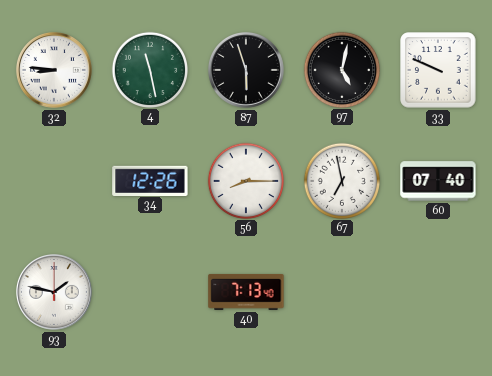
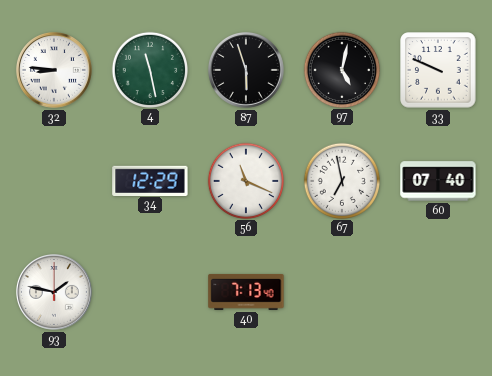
34: 12:26 -> 12:29 (150, 180)
56: 8:15 -> 11:19 (245, 180)
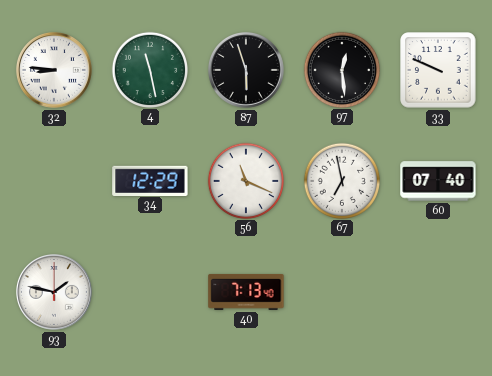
97: 5:02 -> 12:29 (341, 69)
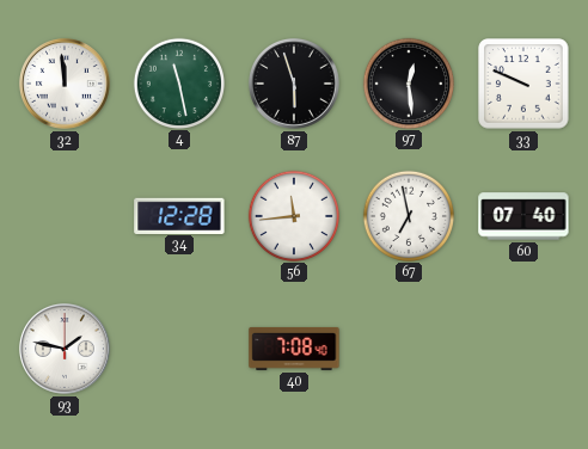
32: 8:46 -> 11:59 (65, 84)
34: 12:29 -> 12:28 (179, 215)
56: 11:19 -> 11:44 (293, 215)
40: 7:13 -> 7:08 (294, 349)
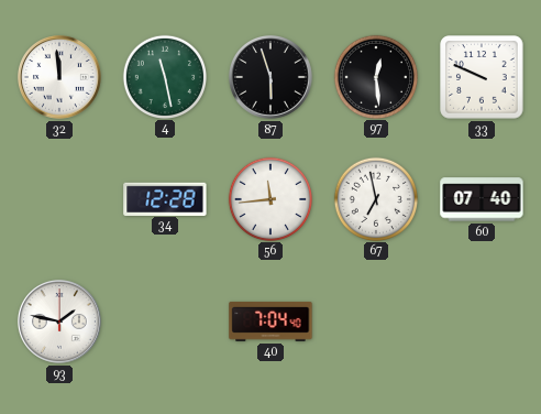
40: 7:08 -> 7:04 (270, 322)
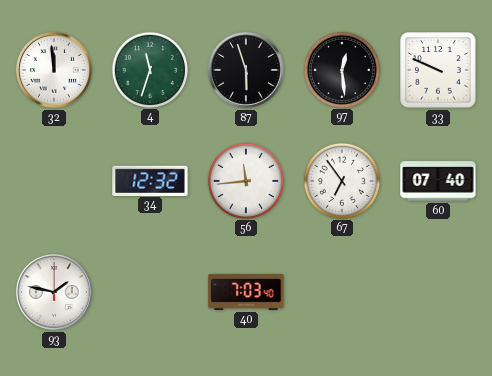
4: 11:28 -> 11:33 (149, 69)
34: 12:28 -> 12:32 (150, 180)
67: 6:58 -> 6:54 (341, 180)
40: 7:04 -> 7:03 (246, 292)
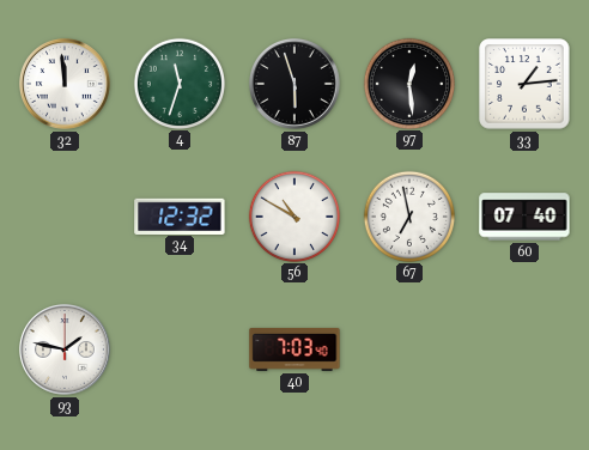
33: 9:49 -> 1:14 (524, 84)
56: 11:44 -> 10:50 (293, 215)
67: 6:54 -> 6:58 (408, 215)
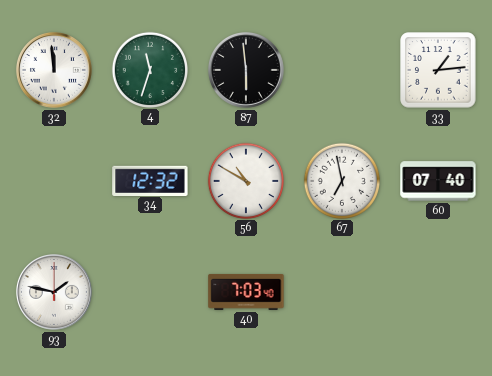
87: 5:57 -> 5:59 (246, 70)
97: 12:29 -> none (408, 83)
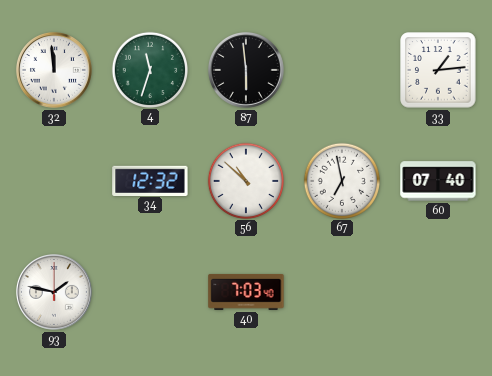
56: 10:50 -> 10:52 (245, 180)
